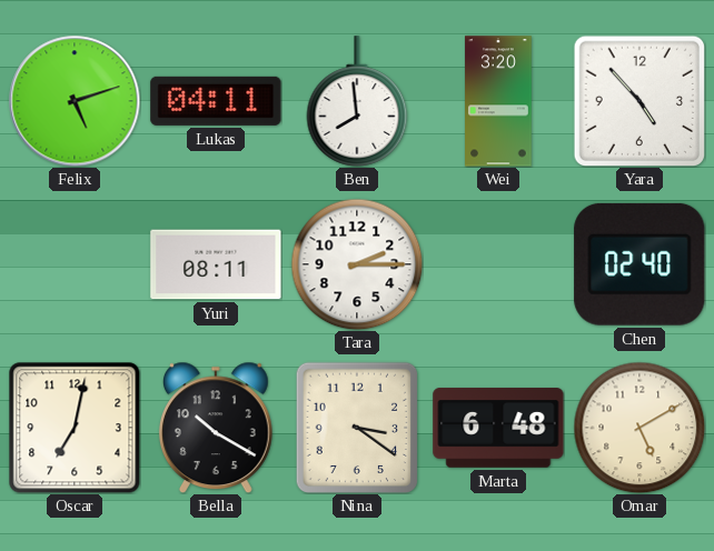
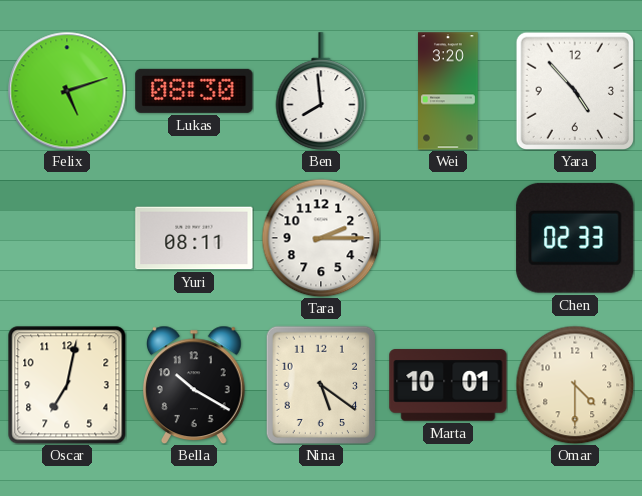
Lukas: 04:11 -> 08:30 (194, 91)
Chen: 02:40 -> 02:33 (575, 238)
Nina: 3:21 -> 5:21 (320, 385)
Marta: 6:48 -> 10:01 (448, 385)
Omar: 5:10 -> 4:30 (575, 385)
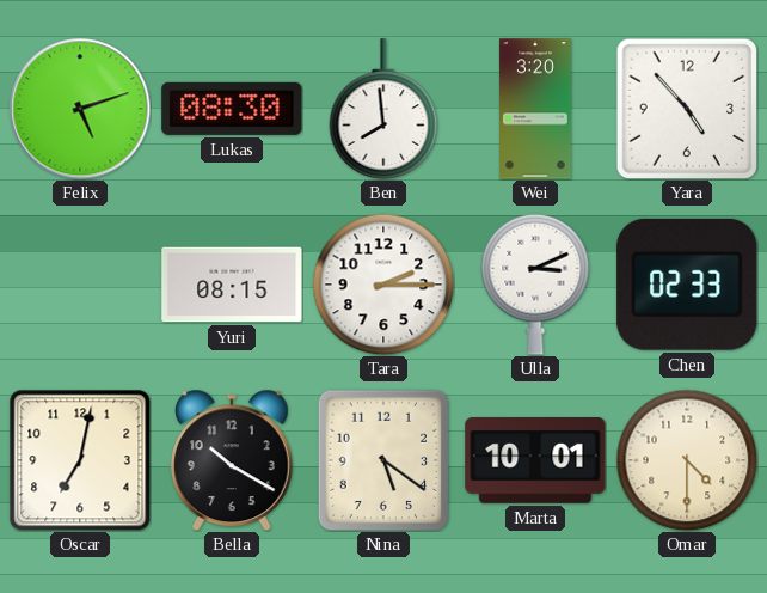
Yuri: 08:11 -> 08:15 (232, 285)
Ulla: none -> 3:11 (535, 285)
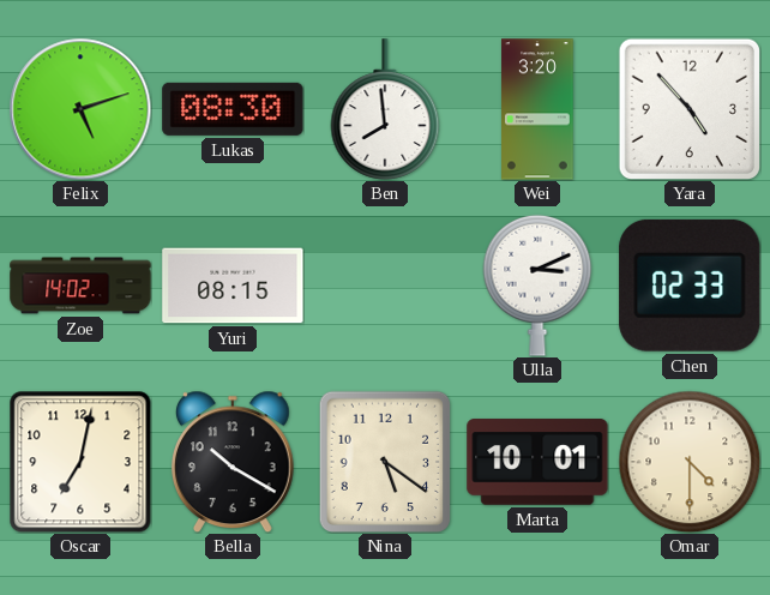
Zoe: none -> 14:02 (80, 286)
Tara: 2:15 -> none (383, 285)
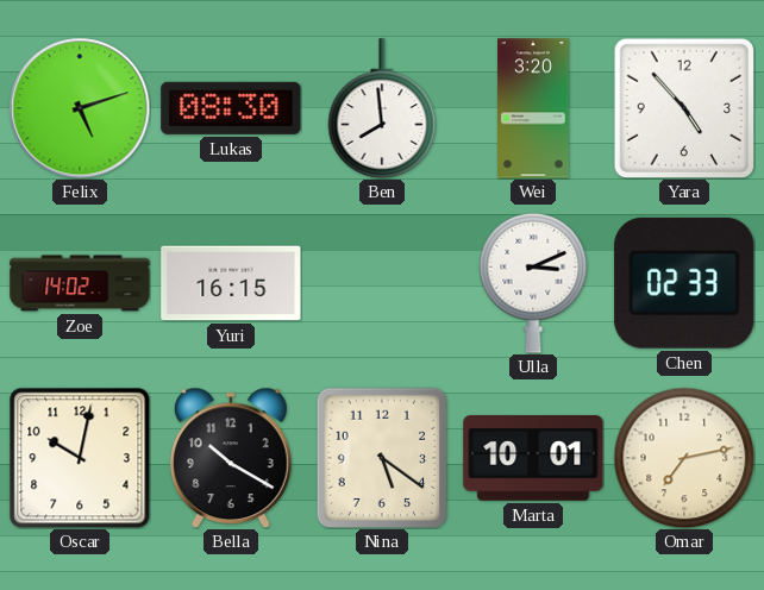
Yuri: 08:15 -> 16:15 (231, 283)
Oscar: 7:02 -> 10:02 (80, 458)
Omar: 4:30 -> 7:13 (684, 458)
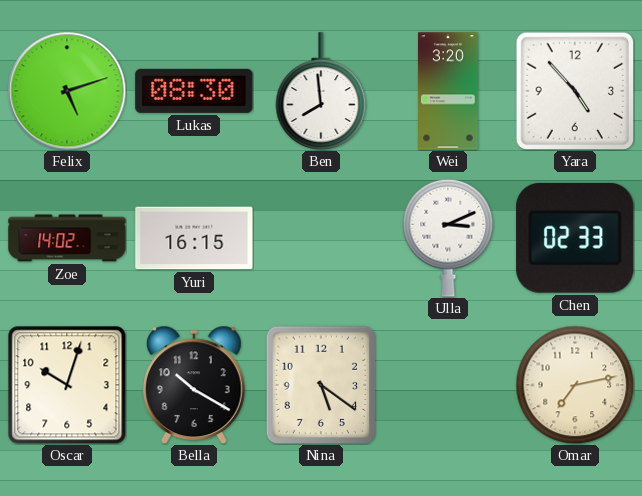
Oscar: 10:02 -> 10:03 (67, 385)
Marta: 10:01 -> none (533, 458)
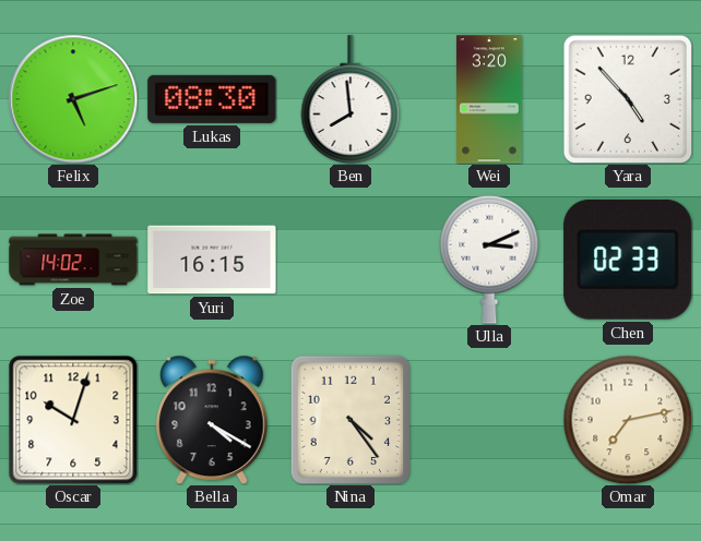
Bella: 10:20 -> 4:20 (212, 420)
Nina: 5:21 -> 4:24 (349, 420)
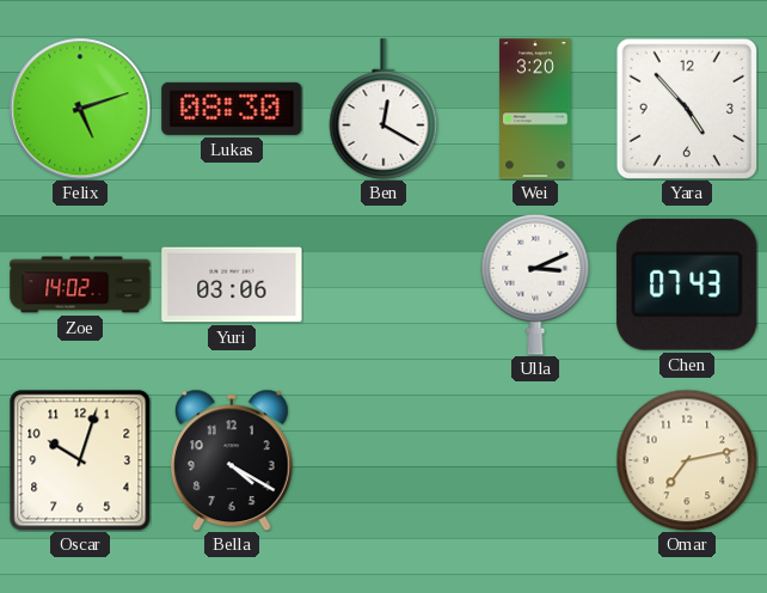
Ben: 7:59 -> 12:20 (383, 109)
Yuri: 16:15 -> 03:06 (232, 285)
Chen: 02:33 -> 07:43 (687, 285)
Nina: 4:24 -> none (349, 420)
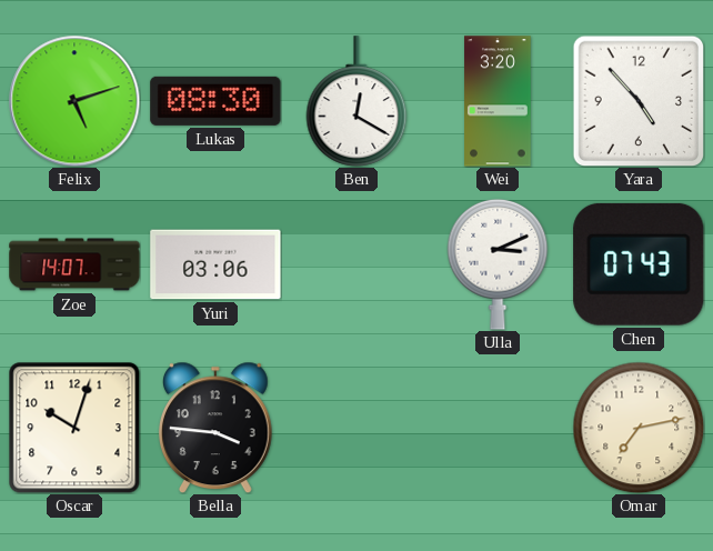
Zoe: 14:02 -> 14:07 (74, 264)
Bella: 4:20 -> 3:46 (215, 428)
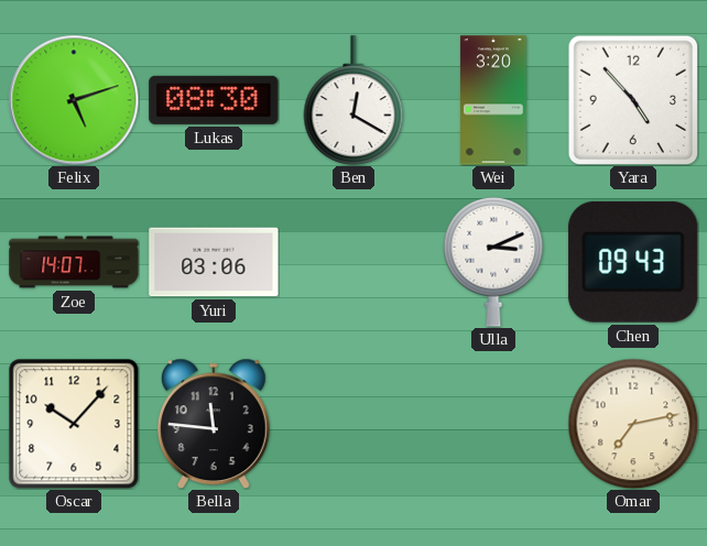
Chen: 07:43 -> 09:43 (633, 262)
Oscar: 10:03 -> 10:07 (74, 424)
Bella: 3:46 -> 11:46 (214, 424)
